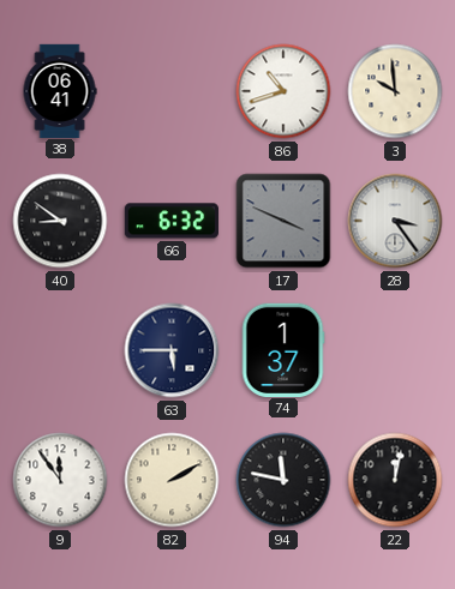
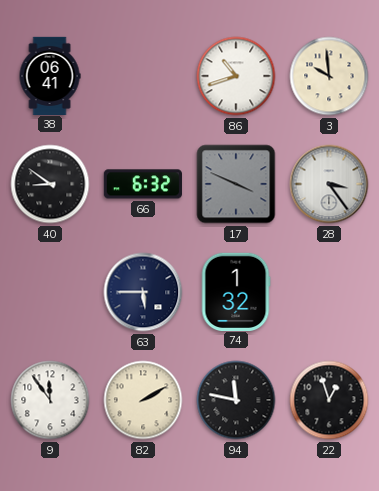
74: 1:37 -> 1:32 (236, 291)
22: 12:02 -> 12:57 (329, 400)
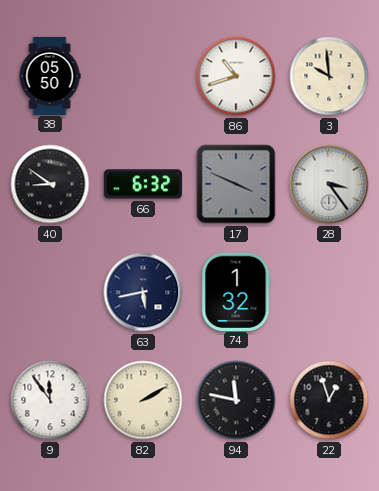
38: 06:41 -> 05:50 (50, 75)
63: 5:45 -> 5:43 (143, 292)
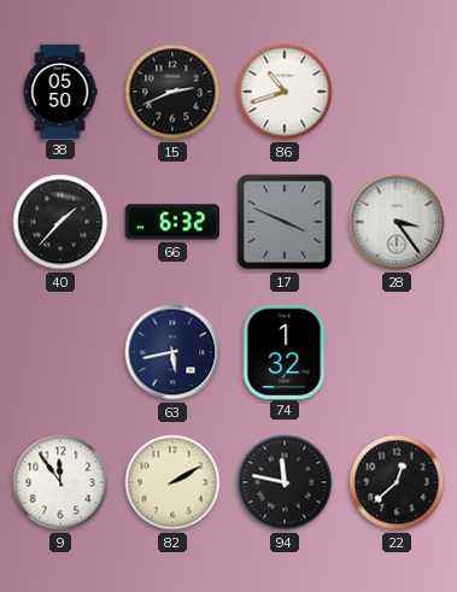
15: none -> 2:41 (172, 92)
3: 9:59 -> none (329, 76)
40: 8:51 -> 1:37 (60, 222)
22: 12:57 -> 12:38 (397, 482)
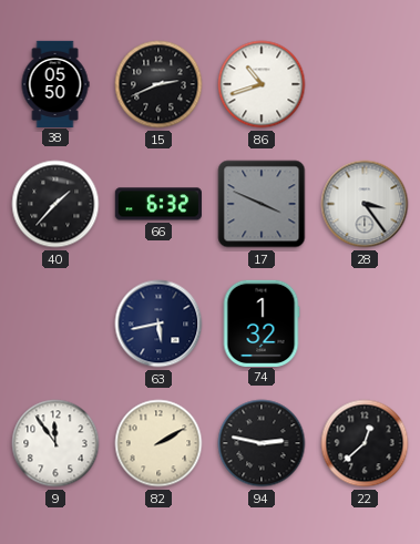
94: 11:47 -> 2:47 (262, 443)
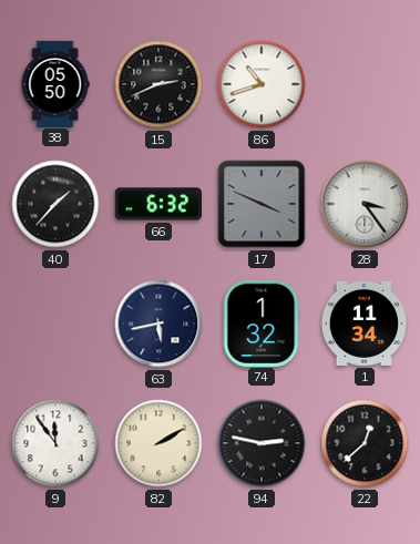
1: none -> 11:34 (365, 324)
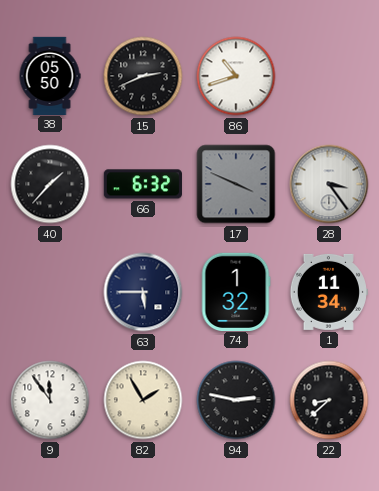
63: 5:43 -> 5:45 (143, 292)
82: 2:10 -> 1:55 (143, 400)
22: 12:38 -> 8:38 (329, 400)
